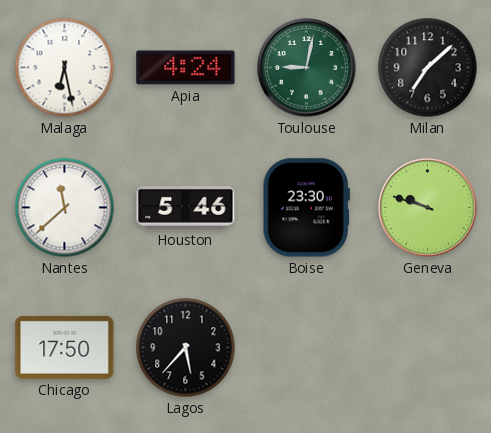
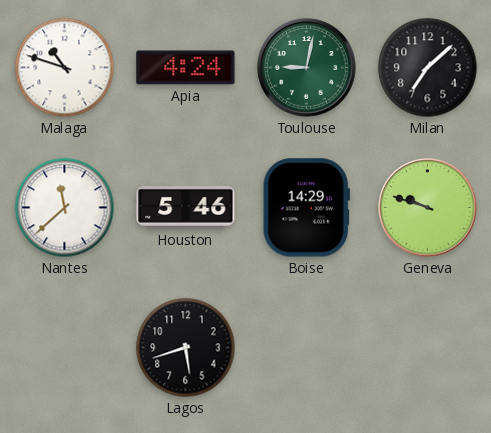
Malaga: 6:28 -> 10:48 (65, 68)
Boise: 23:30 -> 14:29 (306, 208)
Chicago: 17:50 -> none (65, 347)
Lagos: 5:37 -> 5:42 (186, 348)
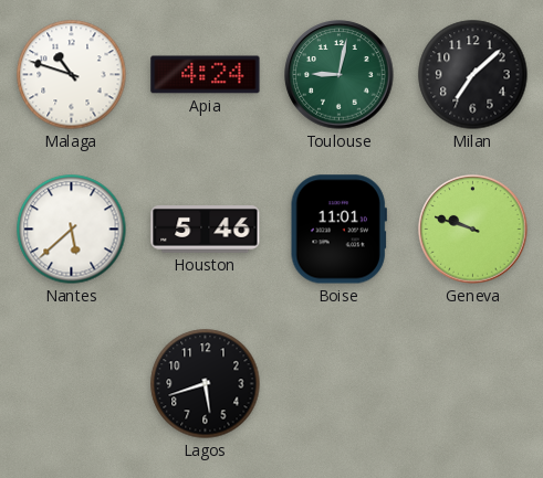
Nantes: 11:38 -> 5:38 (72, 230)
Boise: 14:29 -> 11:01 (338, 230)
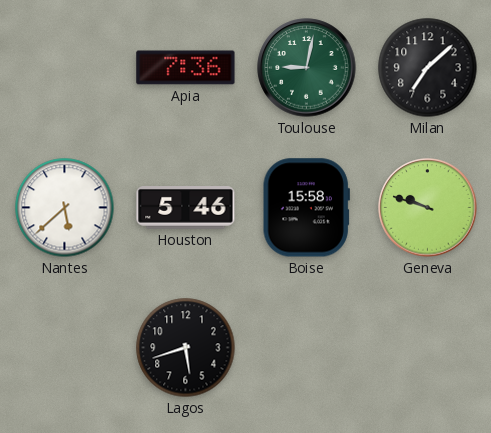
Malaga: 10:48 -> none (72, 75)
Apia: 4:24 -> 7:36 (186, 68)
Boise: 11:01 -> 15:58 (306, 208)
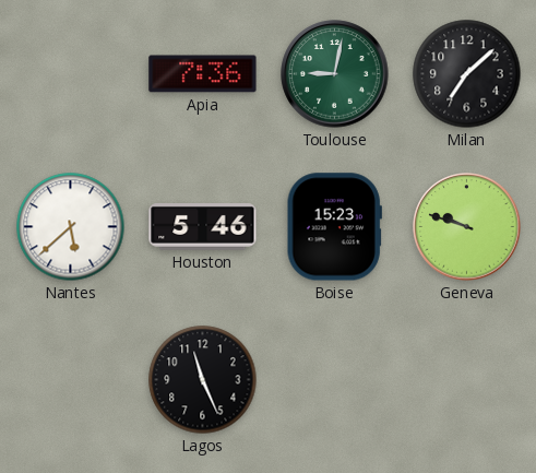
Boise: 15:58 -> 15:23 (334, 227)
Lagos: 5:42 -> 11:26 (203, 380)
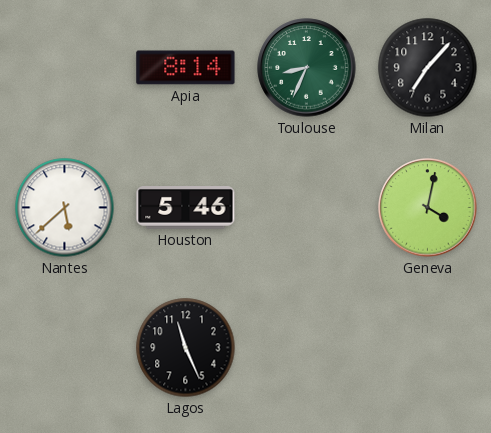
Apia: 7:36 -> 8:14 (186, 68)
Toulouse: 9:02 -> 8:34 (307, 68)
Milan: 7:08 -> 7:07 (428, 68)
Boise: 15:23 -> none (334, 227)
Geneva: 9:48 -> 4:02 (428, 208)
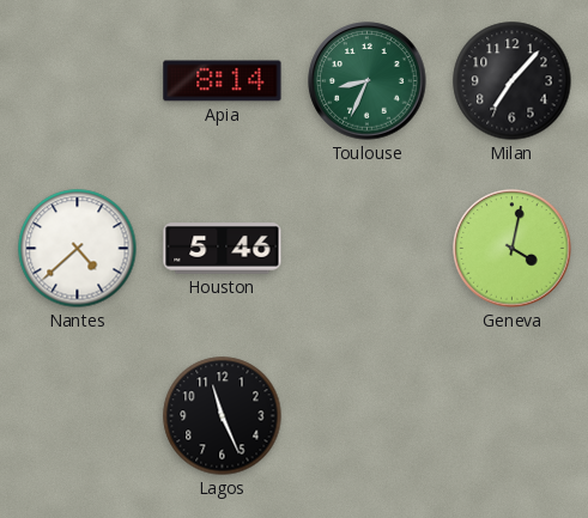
Nantes: 5:38 -> 4:38 (78, 249)
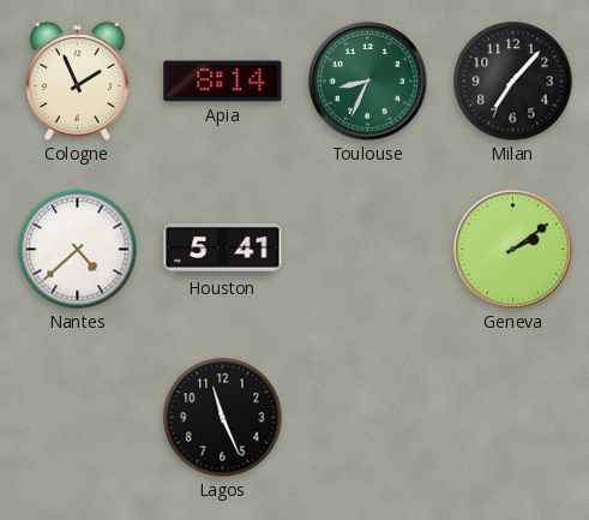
Cologne: none -> 1:56 (77, 82)
Houston: 5:46 -> 5:41 (223, 250)
Geneva: 4:02 -> 2:09 (513, 250)
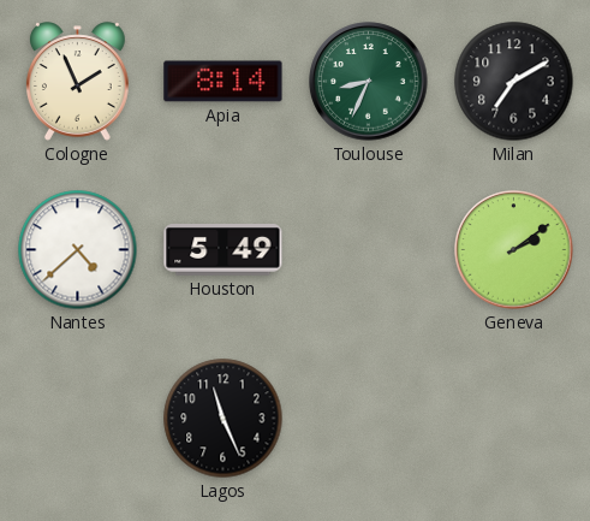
Milan: 7:07 -> 7:10 (514, 82)
Houston: 5:41 -> 5:49 (224, 250)
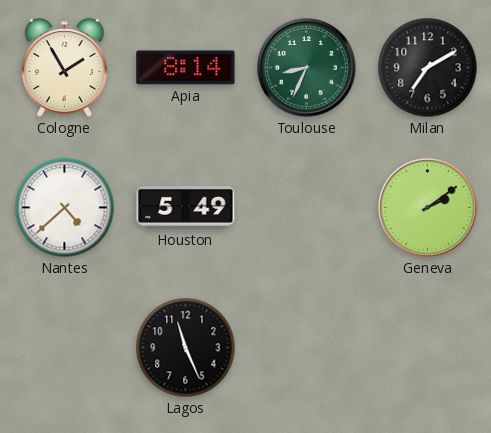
Cologne: 1:56 -> 1:55 (64, 68)
